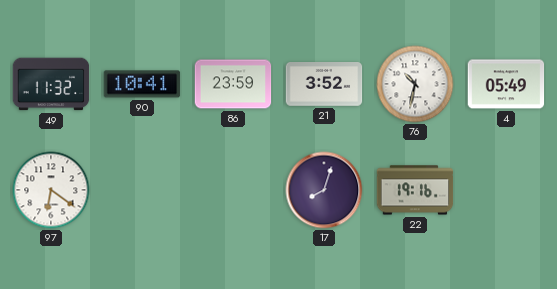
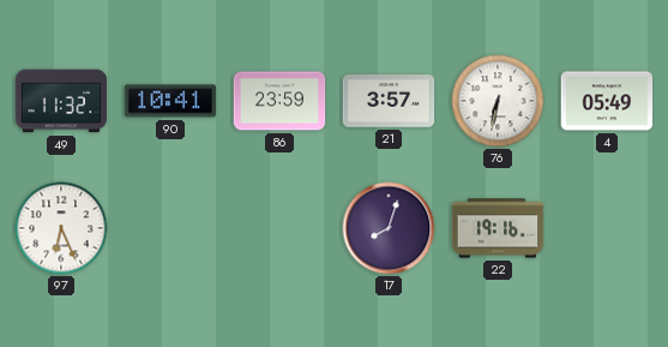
21: 3:52 -> 3:57 (389, 102)
76: 10:32 -> 6:32 (498, 101)
97: 6:21 -> 6:26 (61, 228)
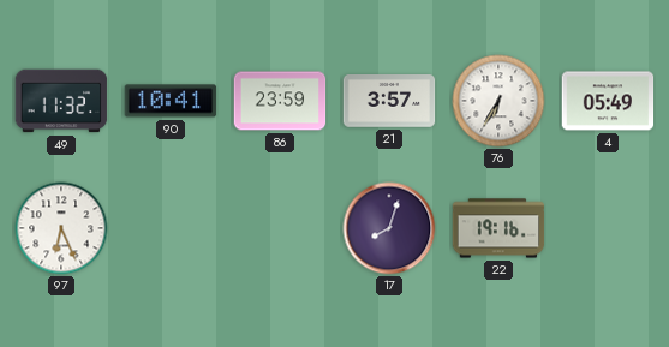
76: 6:32 -> 6:35 (498, 101)
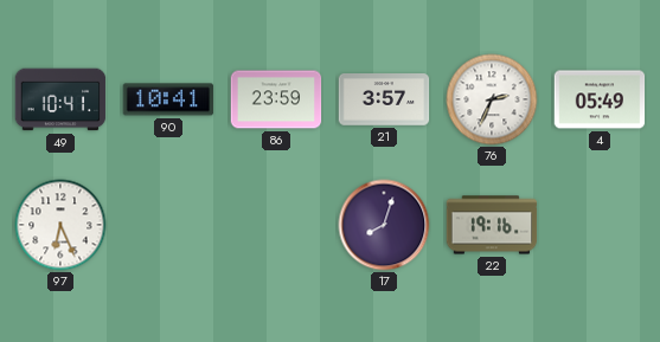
49: 11:32 -> 10:41 (60, 99)
76: 6:35 -> 2:34 (492, 99)
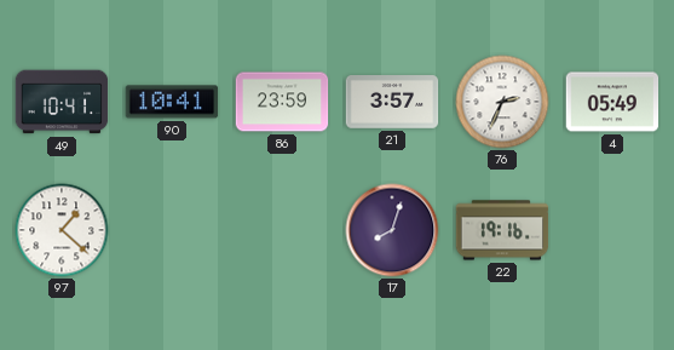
97: 6:26 -> 1:22 (62, 230)
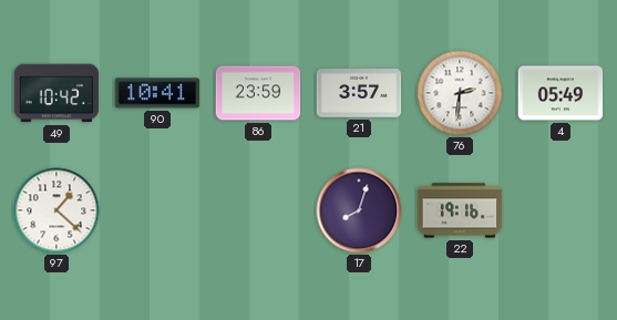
49: 10:41 -> 10:42 (56, 93)
76: 2:34 -> 2:31 (460, 93)
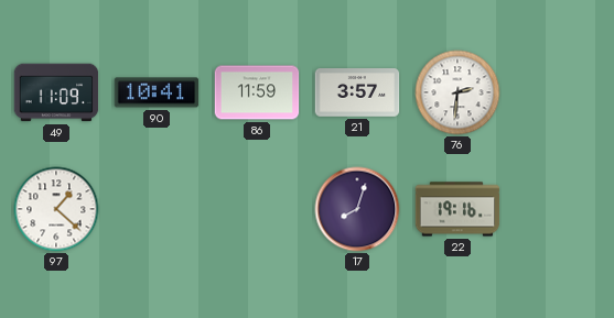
49: 10:42 -> 11:09 (56, 92)
86: 23:59 -> 11:59 (257, 92)
4: 05:49 -> none (561, 93)
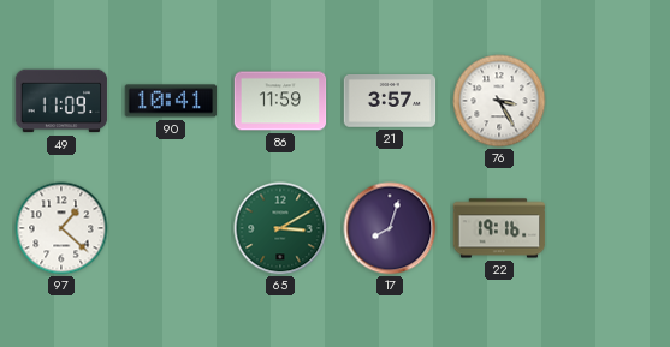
76: 2:31 -> 3:25 (499, 101)
65: none -> 3:10 (280, 228)
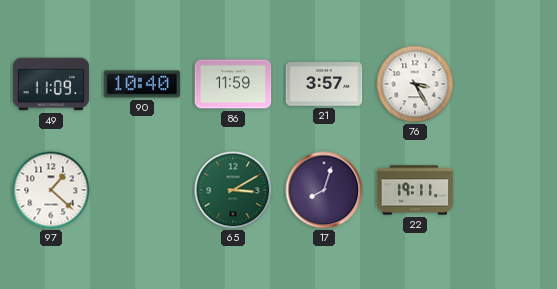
90: 10:41 -> 10:40 (142, 84)
22: 19:16 -> 19:11 (415, 190)
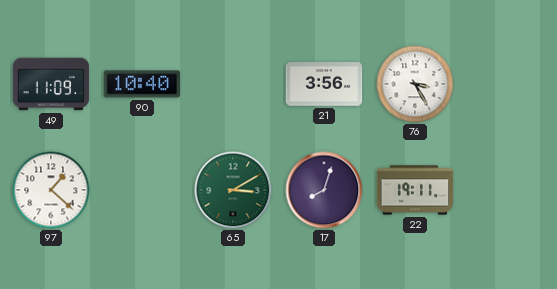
86: 11:59 -> none (233, 84)
21: 3:57 -> 3:56 (324, 85)
